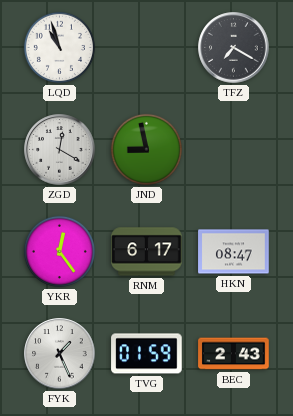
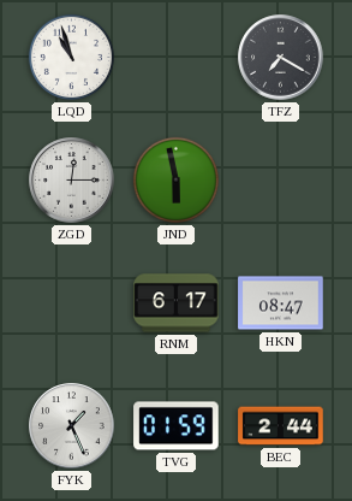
ZGD: 12:20 -> 12:15 (72, 181)
JND: 8:58 -> 5:58 (175, 179)
YKR: 12:24 -> none (59, 251)
BEC: 2:43 -> 2:44 (281, 426)
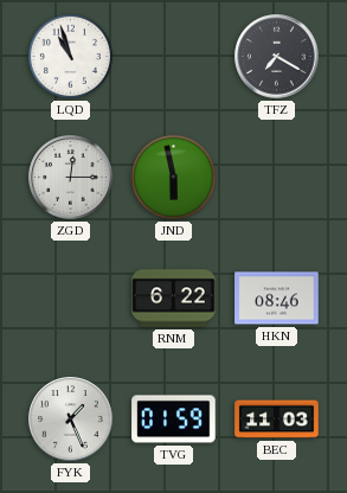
RNM: 6:17 -> 6:22 (174, 299)
HKN: 08:47 -> 08:46 (277, 299)
BEC: 2:44 -> 11:03 (277, 420)
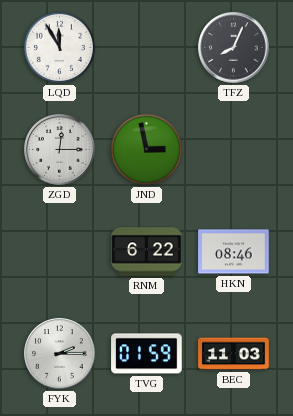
LQD: 10:57 -> 11:55 (59, 47)
TFZ: 7:20 -> 8:04 (234, 48)
JND: 5:58 -> 2:58 (146, 149)
FYK: 1:26 -> 2:15 (60, 354)
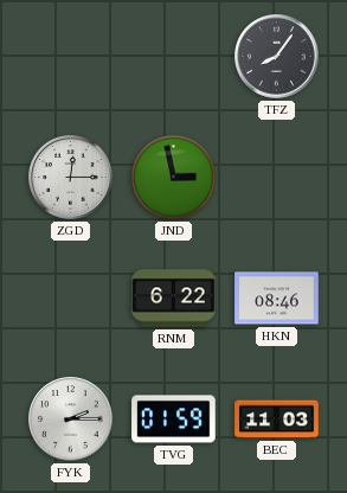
LQD: 11:55 -> none (59, 47)
TFZ: 8:04 -> 8:06 (277, 57)
